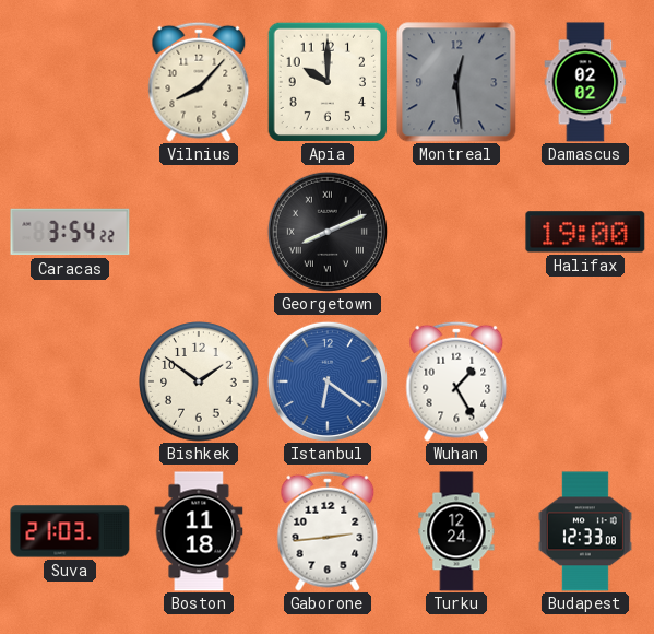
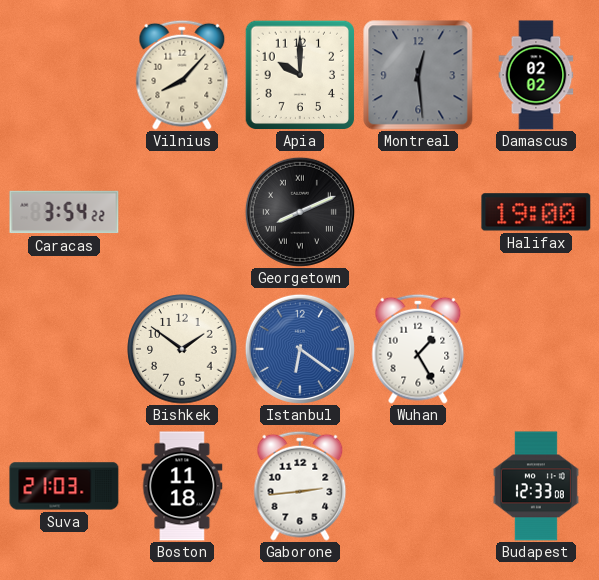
Turku: 12:24 -> none (456, 531)
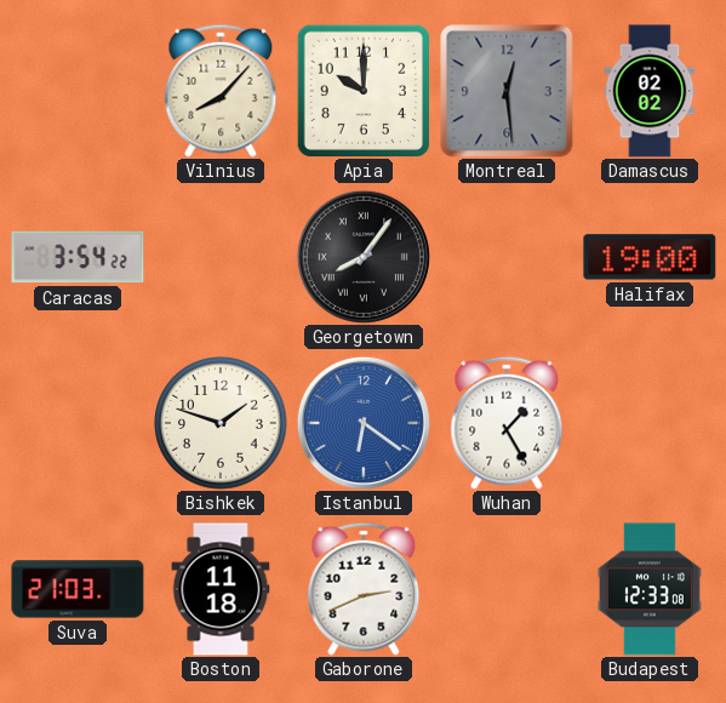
Georgetown: 8:11 -> 8:06 (364, 257)
Bishkek: 1:51 -> 1:48 (221, 423)
Gaborone: 2:44 -> 2:41 (364, 589)
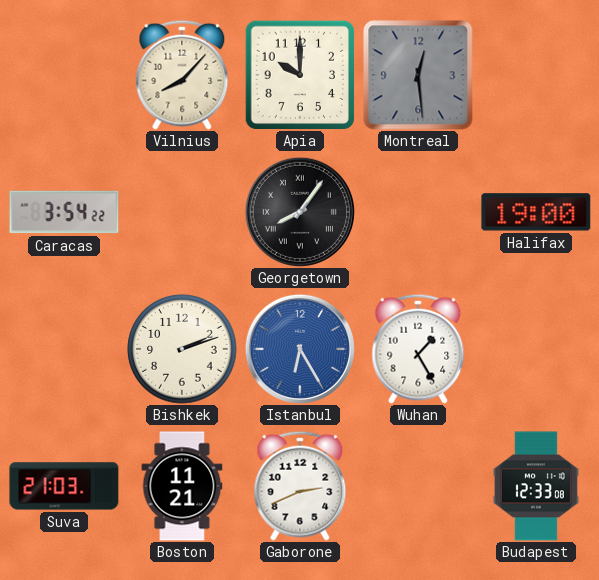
Damascus: 02:02 -> none (650, 91)
Bishkek: 1:48 -> 2:12 (182, 349)
Istanbul: 6:21 -> 6:25 (300, 349)
Boston: 11:18 -> 11:21 (182, 486)
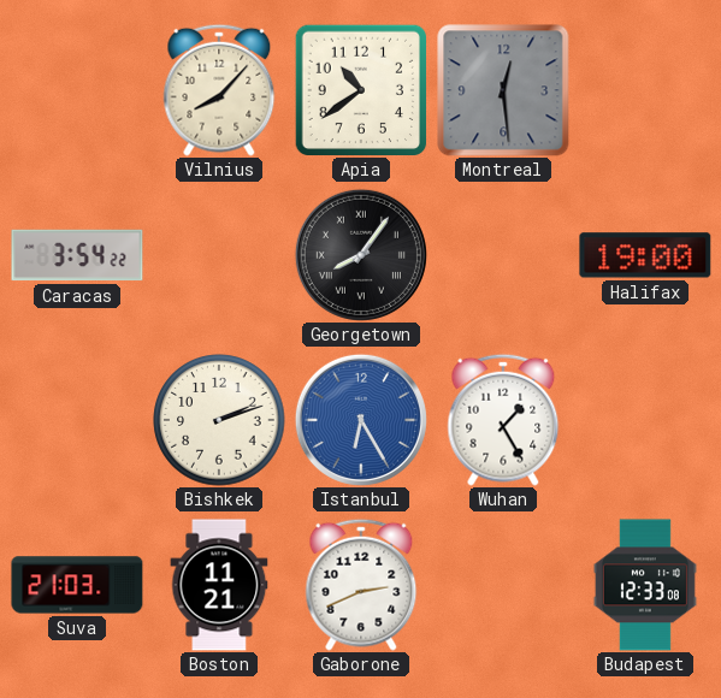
Apia: 10:00 -> 10:39 (361, 90)
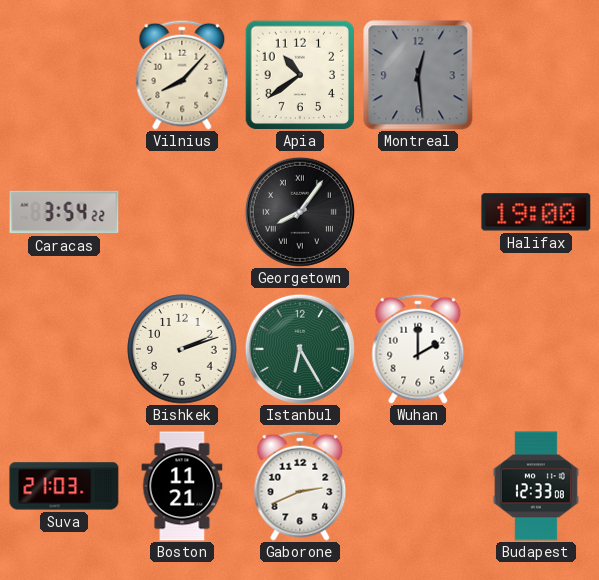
Istanbul dial: blue -> green (300, 349)
Wuhan: 1:25 -> 2:00 (418, 349)
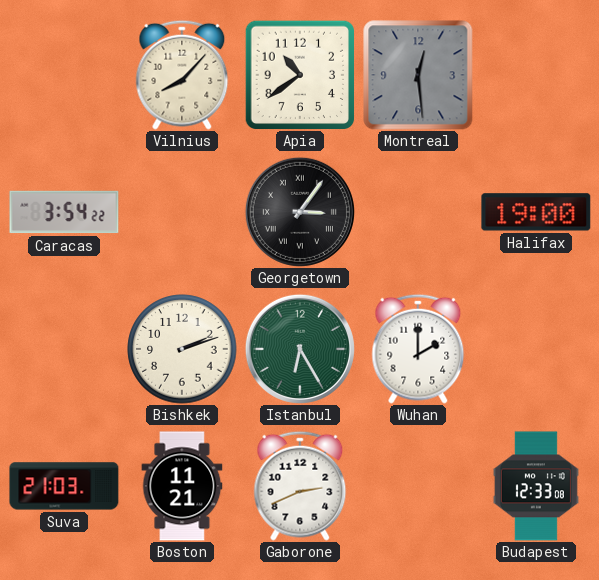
Georgetown: 8:06 -> 3:06 (300, 212)
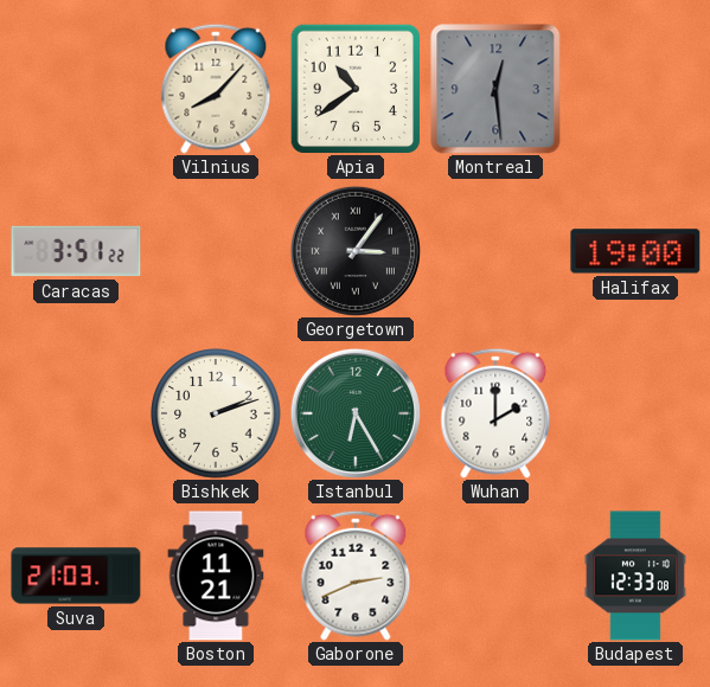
Caracas: 3:54 -> 3:51 (76, 251)
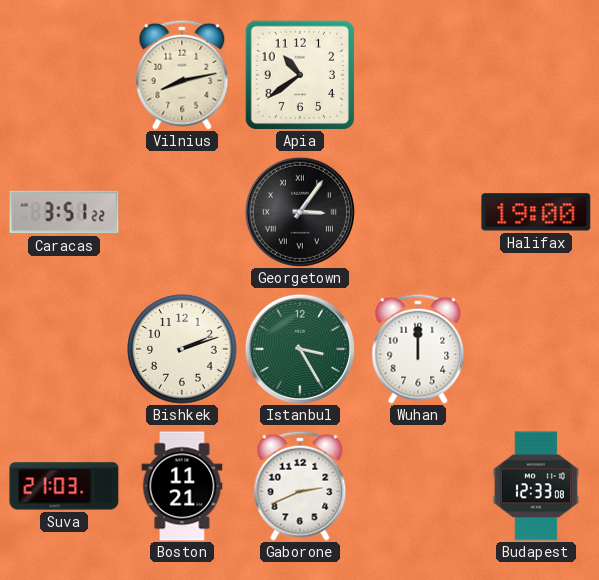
Vilnius: 8:07 -> 8:13 (182, 75)
Montreal: 12:29 -> none (495, 89)
Istanbul: 6:25 -> 3:25 (300, 349)
Wuhan: 2:00 -> 12:00 (418, 349)
